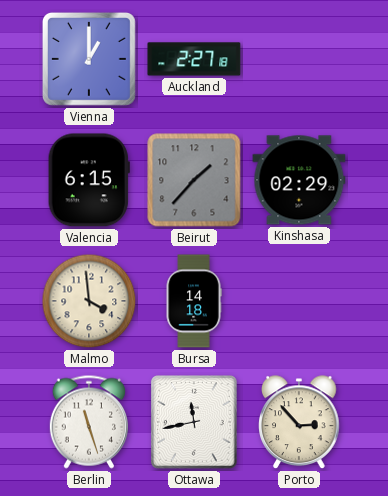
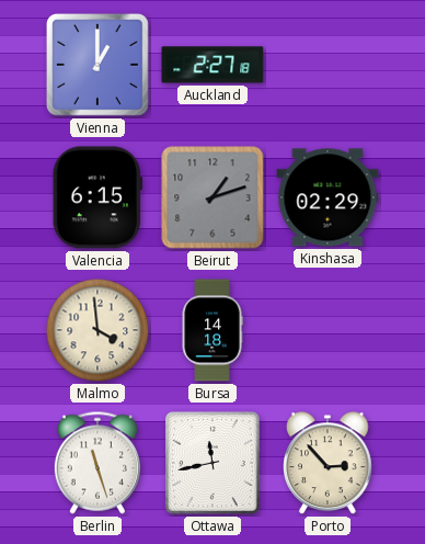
Beirut: 1:37 -> 1:12 (213, 197)
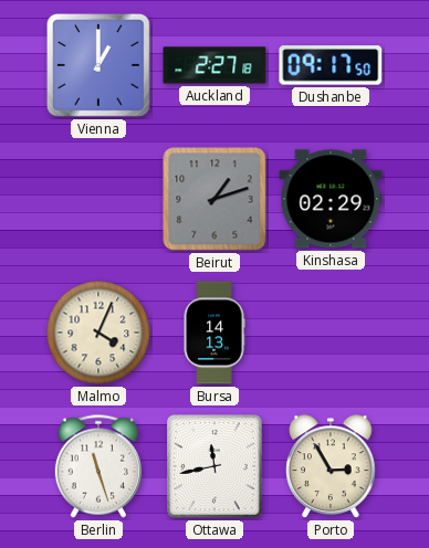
Dushanbe: none -> 09:17 (331, 65)
Valencia: 6:15 -> none (97, 197)
Malmo: 3:59 -> 4:04 (98, 333)
Bursa: 14:18 -> 14:13 (214, 333)
Porto: 2:53 -> 2:55 (331, 467)
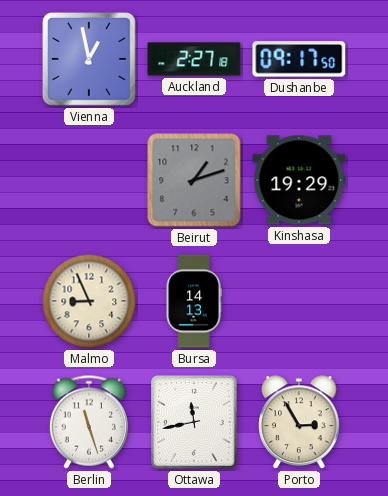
Vienna: 1:00 -> 12:58 (89, 59)
Kinshasa: 02:29 -> 19:29 (299, 180)
Malmo: 4:04 -> 8:56 (89, 301)
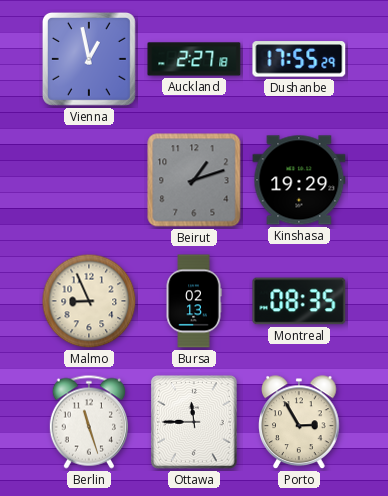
Dushanbe: 09:17 -> 17:55 (299, 59)
Bursa: 14:13 -> 02:13 (194, 301)
Montreal: none -> 08:35 (299, 301)
Ottawa: 11:43 -> 11:45 (195, 422)
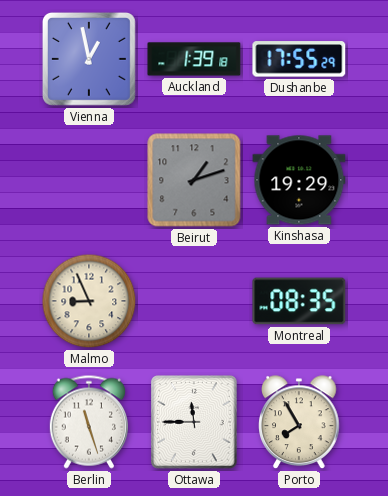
Auckland: 2:27 -> 1:39 (194, 59)
Bursa: 02:13 -> none (194, 301)
Porto: 2:55 -> 7:55 (299, 423)
